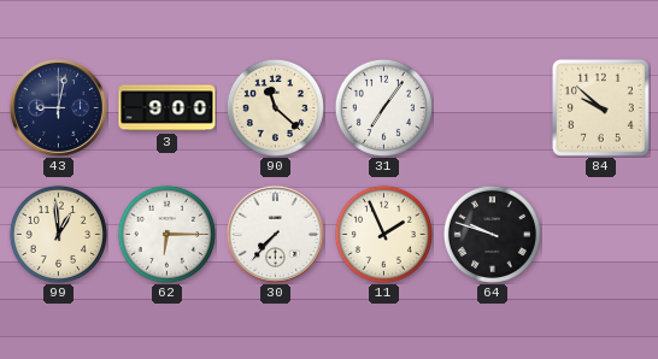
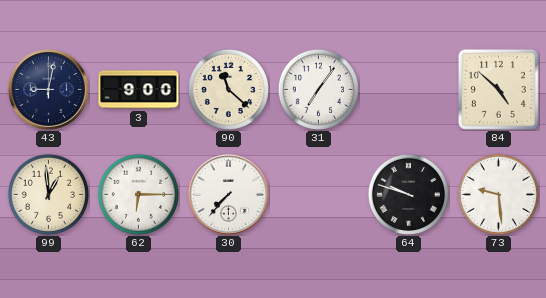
84: 9:52 -> 4:52 (498, 89)
11: 1:56 -> none (383, 234)
73: none -> 9:29 (498, 194)
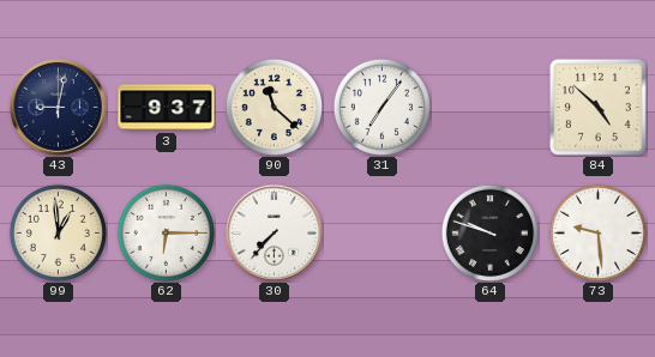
3: 9:00 -> 9:37 (167, 108)
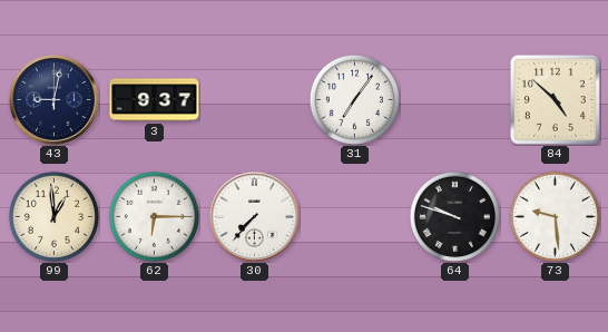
90: 11:22 -> none (274, 107)
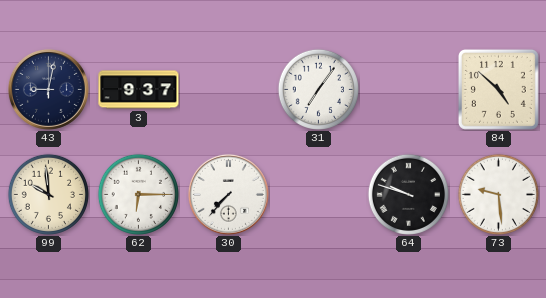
99: 12:59 -> 9:59 (48, 194)
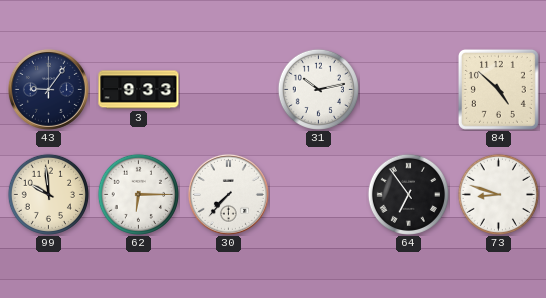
43: 9:02 -> 9:06 (48, 89)
3: 9:37 -> 9:33 (139, 90)
31: 7:06 -> 10:13 (318, 89)
64: 9:48 -> 6:54 (408, 194)
73: 9:29 -> 8:48 (498, 194)
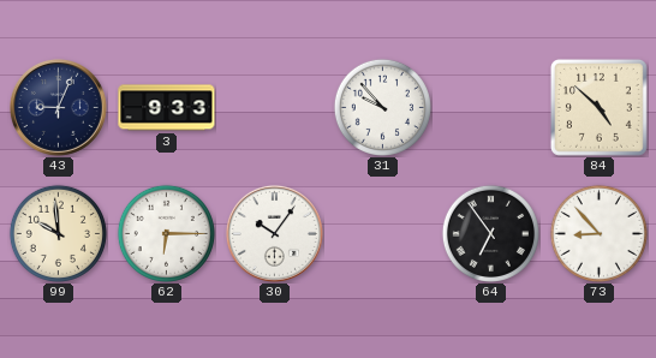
43: 9:06 -> 9:04 (58, 107)
31: 10:13 -> 9:53 (382, 107)
30: 7:37 -> 10:06 (274, 233)
73: 8:48 -> 8:53 (598, 233)
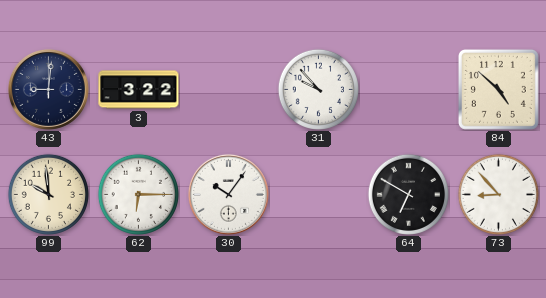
43: 9:04 -> 9:01 (48, 89)
3: 9:33 -> 3:22 (139, 90)
64: 6:54 -> 6:50 (408, 194)
